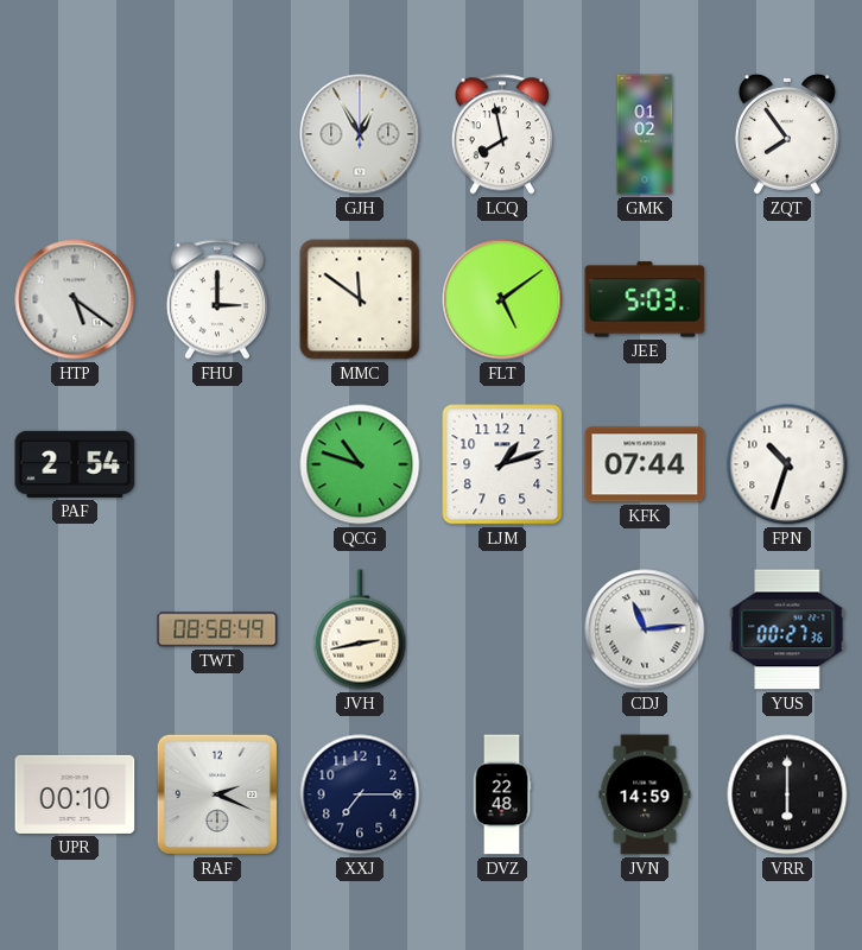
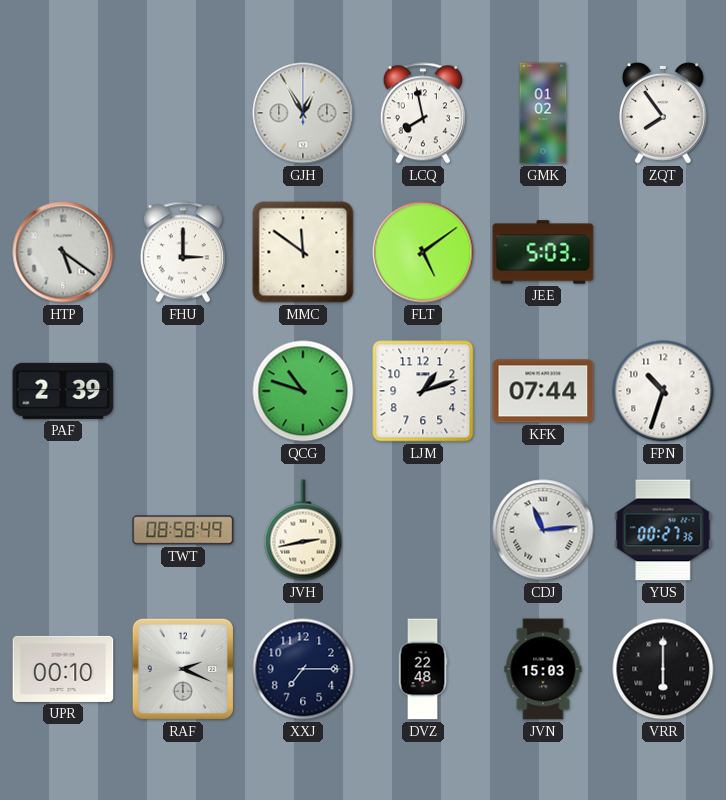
PAF: 2:54 -> 2:39 (63, 391)
JVN: 14:59 -> 15:03 (543, 669)
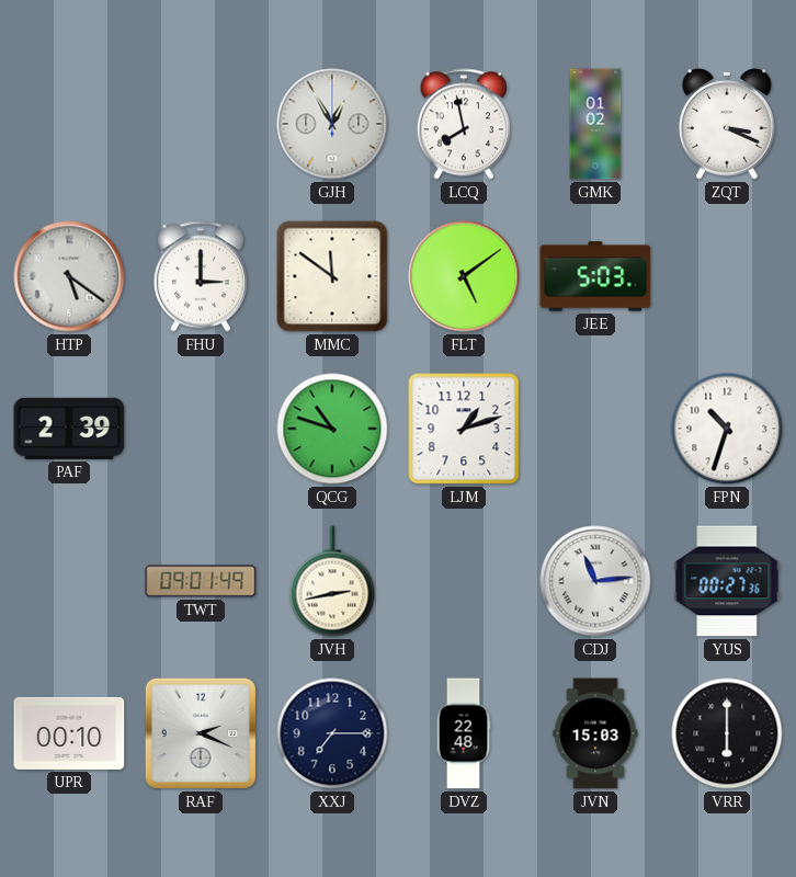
ZQT: 7:54 -> 3:19 (727, 124)
KFK: 07:44 -> none (543, 391)
TWT: 08:58 -> 09:01 (201, 581)
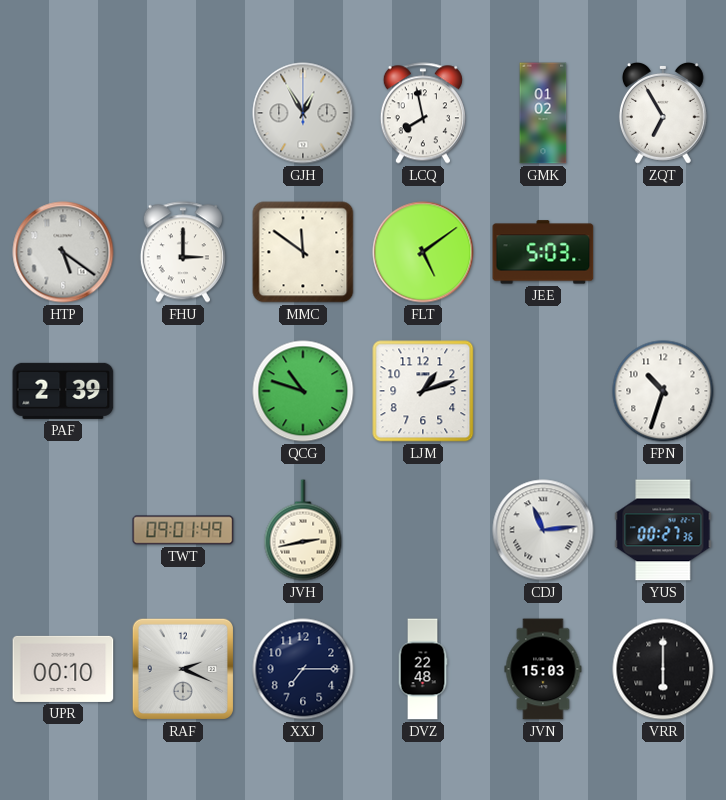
ZQT: 3:19 -> 6:55 (663, 113)
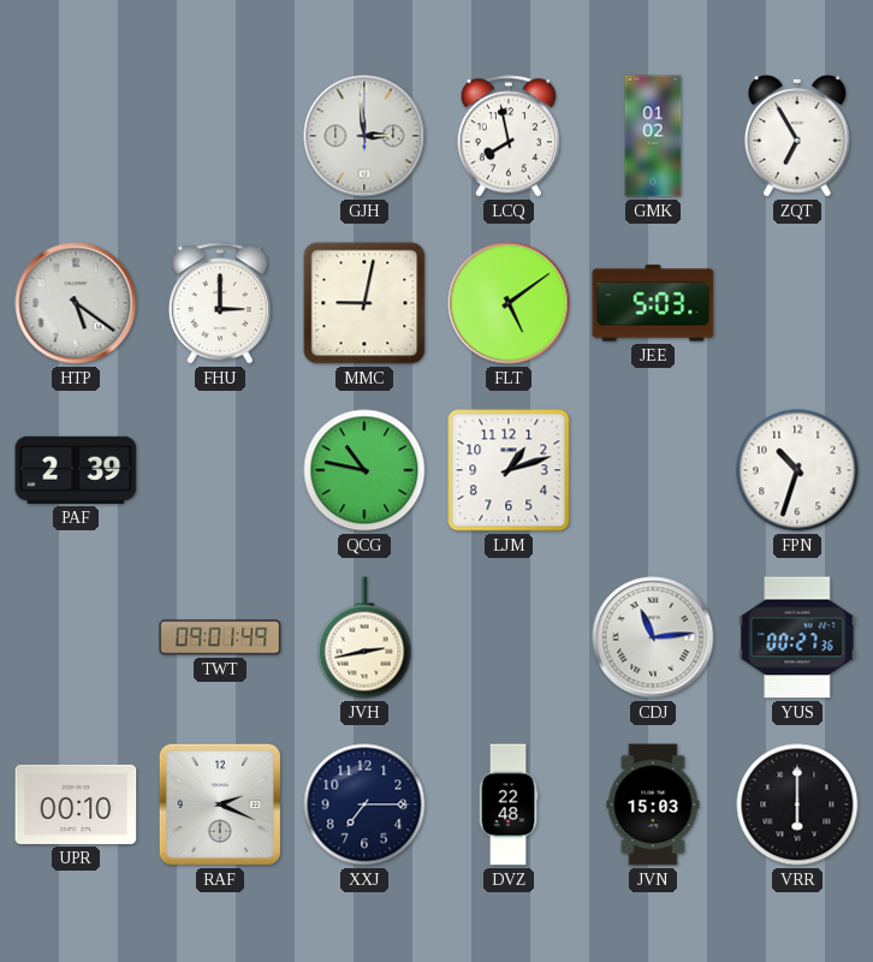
GJH: 12:55 -> 2:59 (364, 136)
MMC: 11:51 -> 9:02 (364, 303)
QCG: 10:48 -> 10:47 (364, 470)
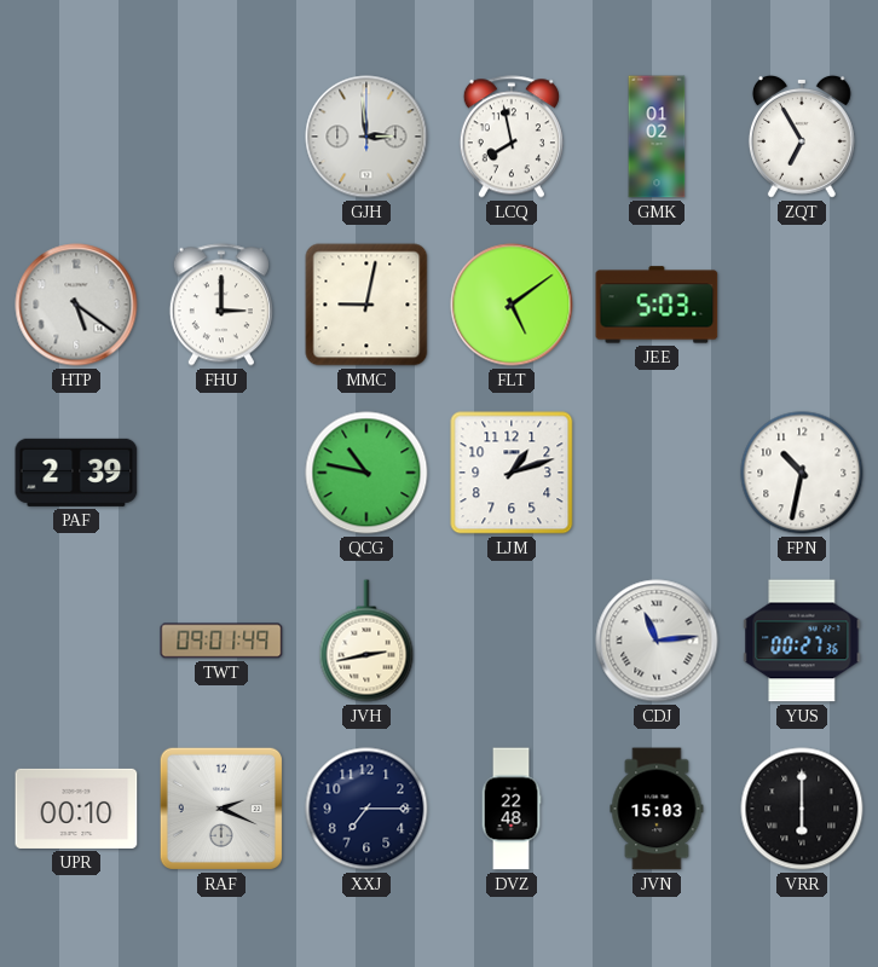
FPN: 10:33 -> 10:32 (802, 473)
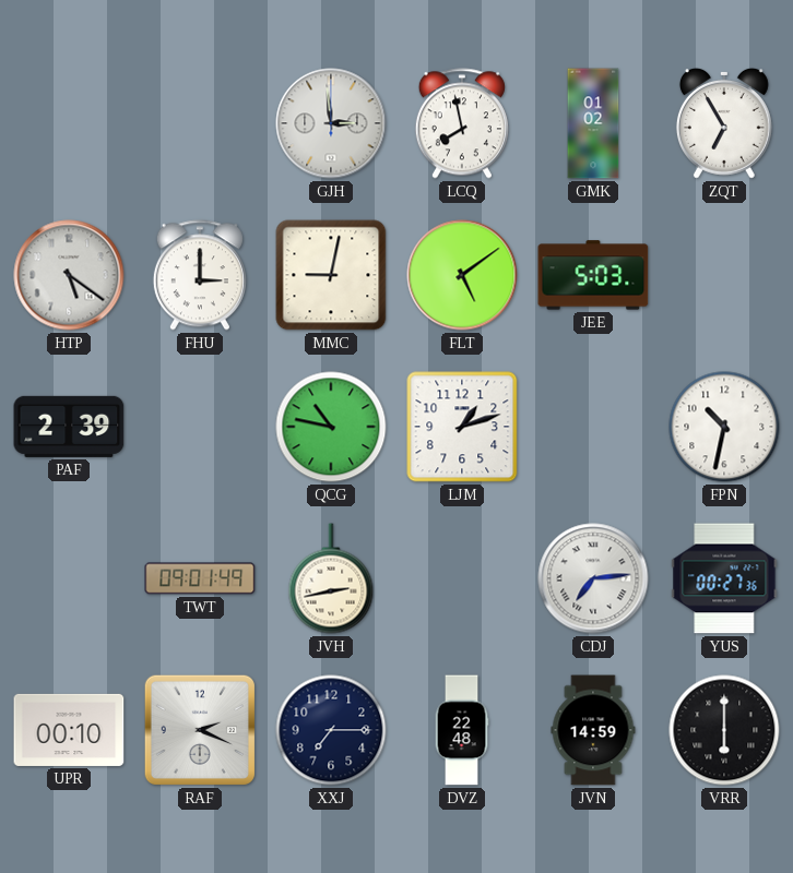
CDJ: 11:14 -> 7:14 (593, 578)
JVN: 15:03 -> 14:59 (593, 730)
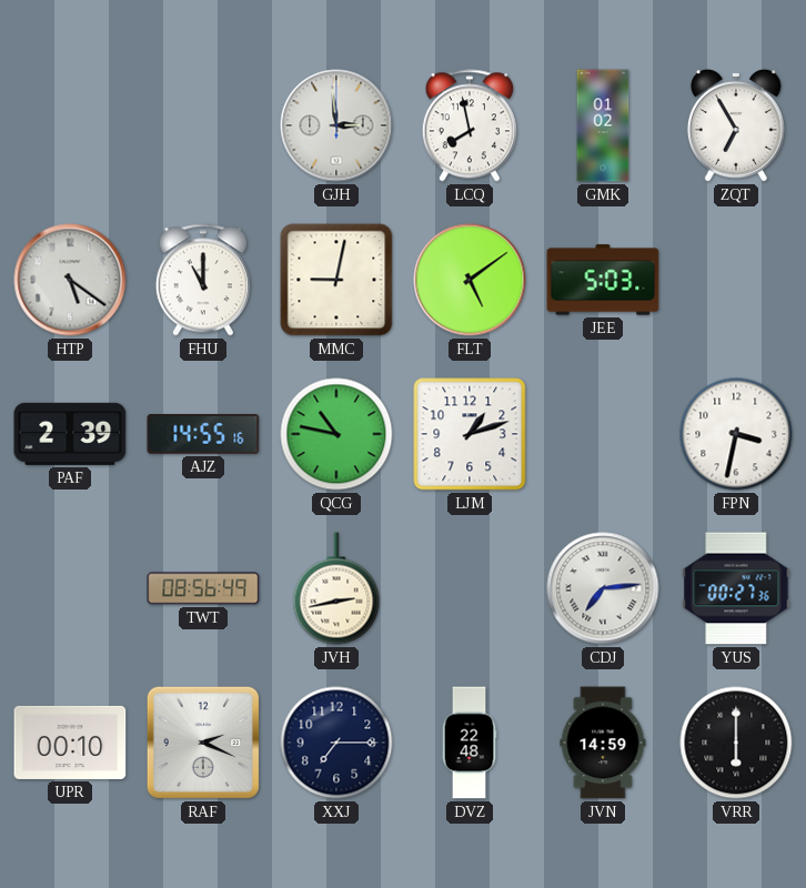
FHU: 3:00 -> 11:00 (203, 280)
AJZ: none -> 14:55 (203, 435)
FPN: 10:32 -> 3:32 (736, 434)
TWT: 09:01 -> 08:56 (203, 588)
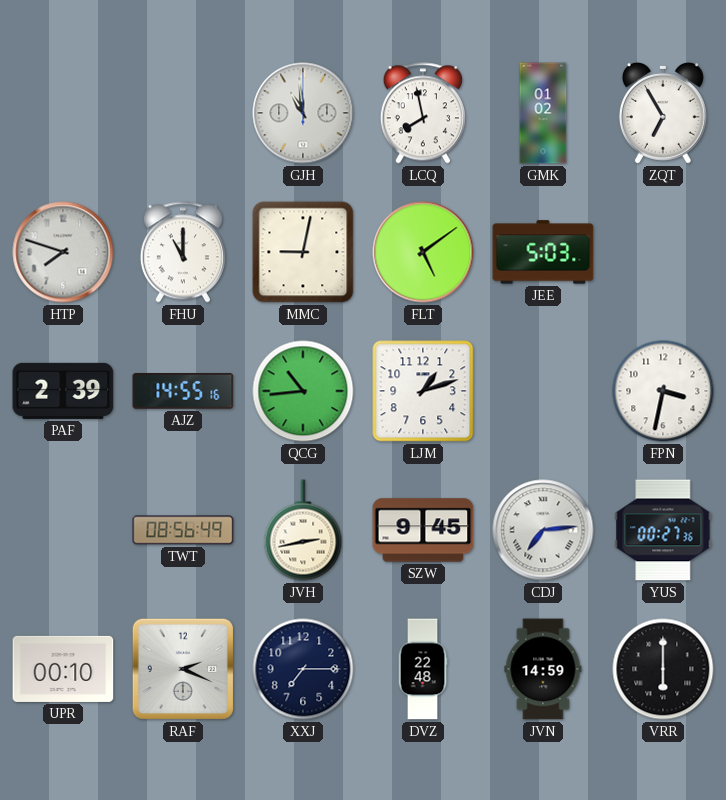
GJH: 2:59 -> 10:59 (303, 113)
HTP: 5:21 -> 7:48 (63, 252)
QCG: 10:47 -> 10:44 (303, 391)
SZW: none -> 9:45 (423, 530)
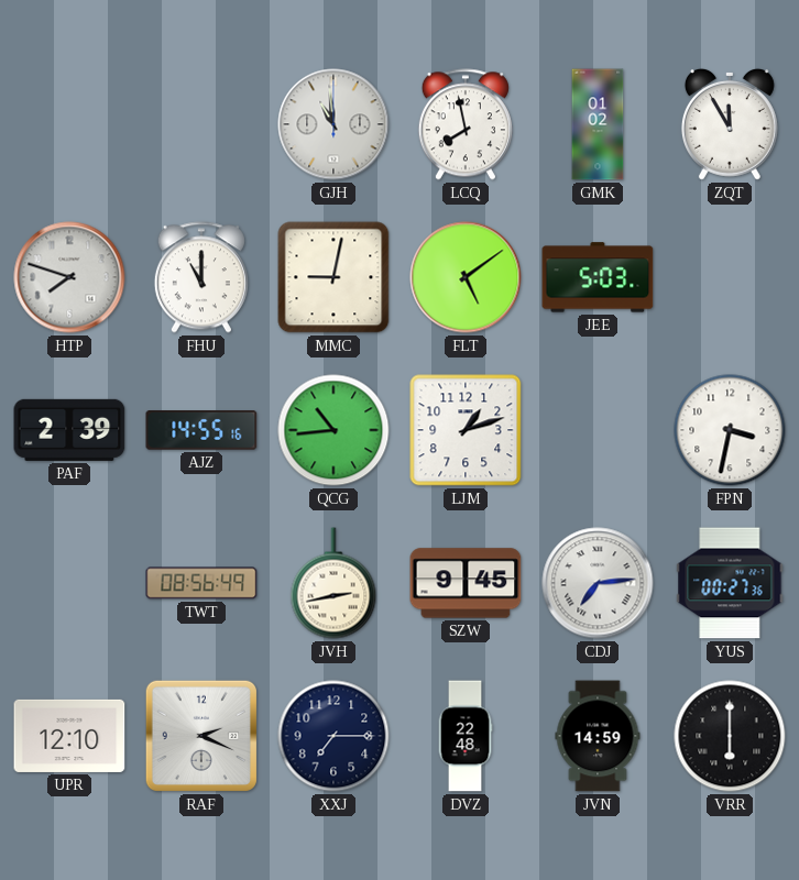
ZQT: 6:55 -> 11:55 (730, 124)
UPR: 00:10 -> 12:10 (69, 736)
